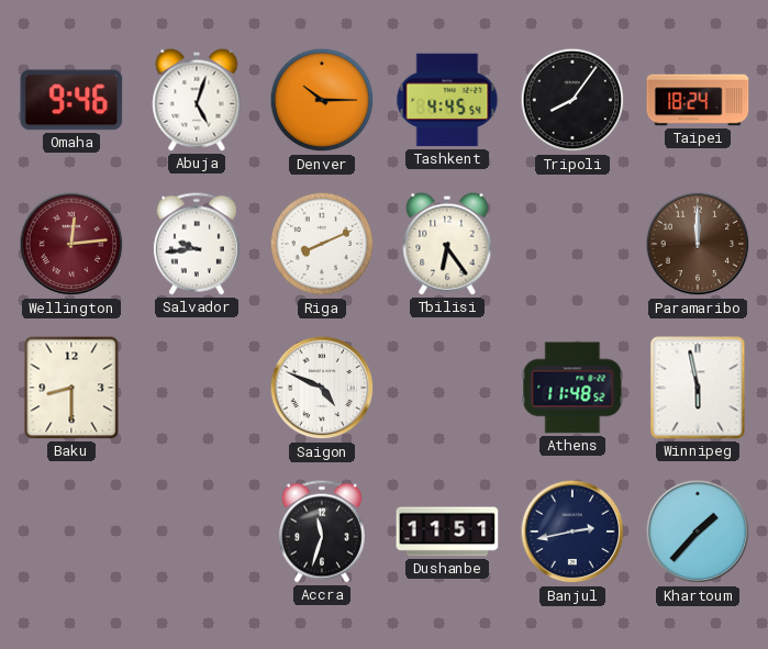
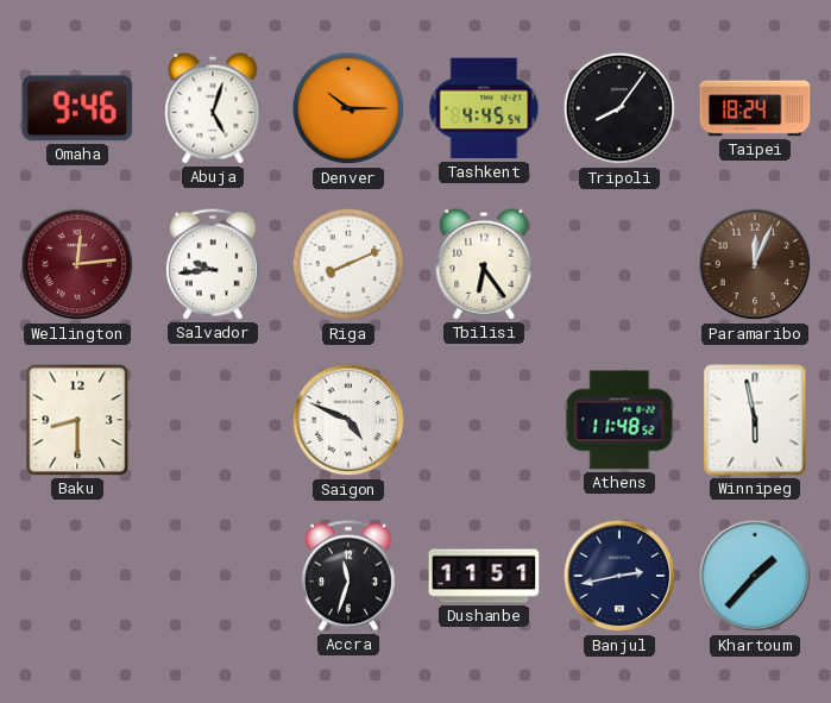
Paramaribo: 12:00 -> 12:04 (755, 264)
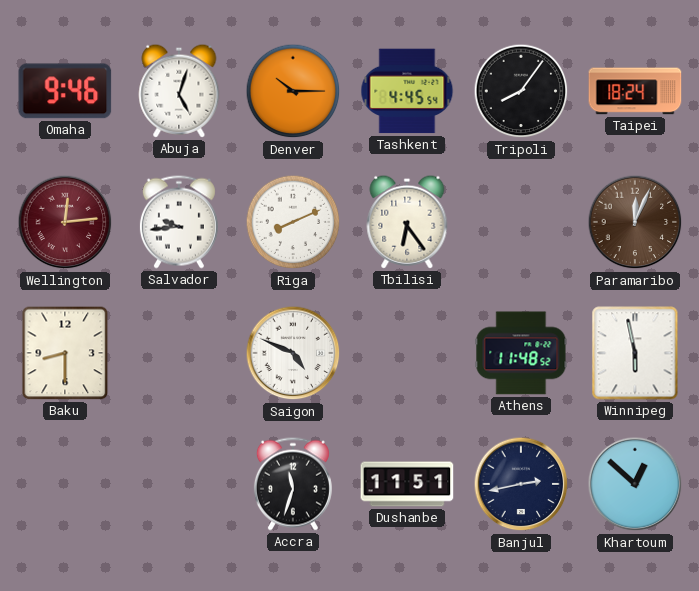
Khartoum: 1:37 -> 12:52 (635, 484)
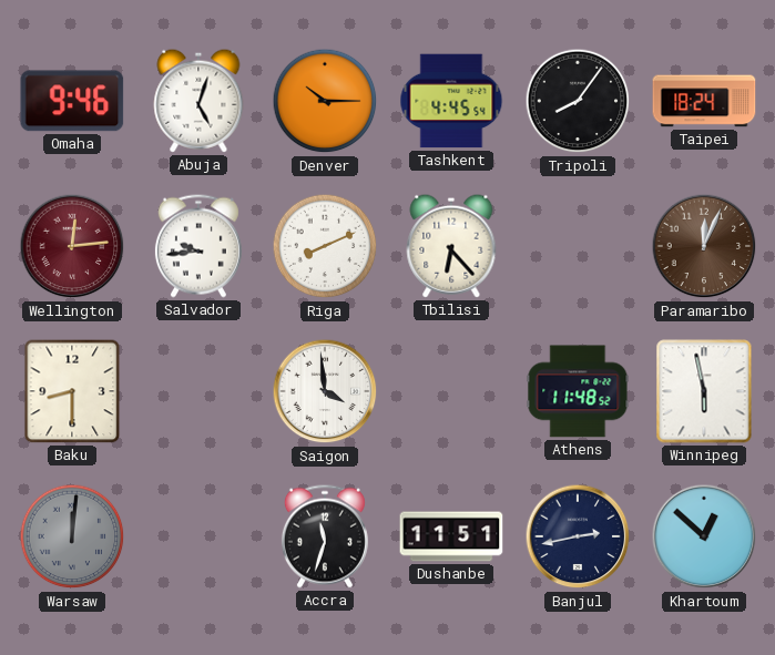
Tbilisi: 6:24 -> 6:23 (451, 246)
Saigon: 4:49 -> 3:59 (325, 391)
Warsaw: none -> 12:01 (72, 536)
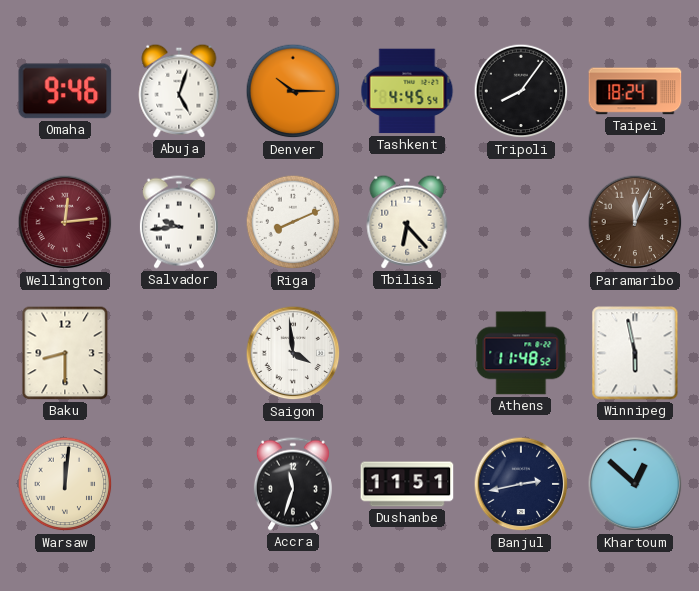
Warsaw dial: grey -> cream (65, 484)
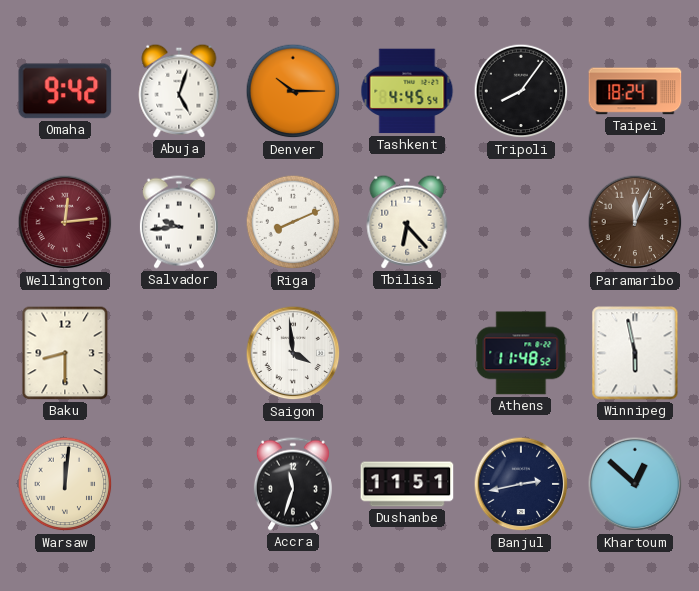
Omaha: 9:46 -> 9:42 (65, 91)
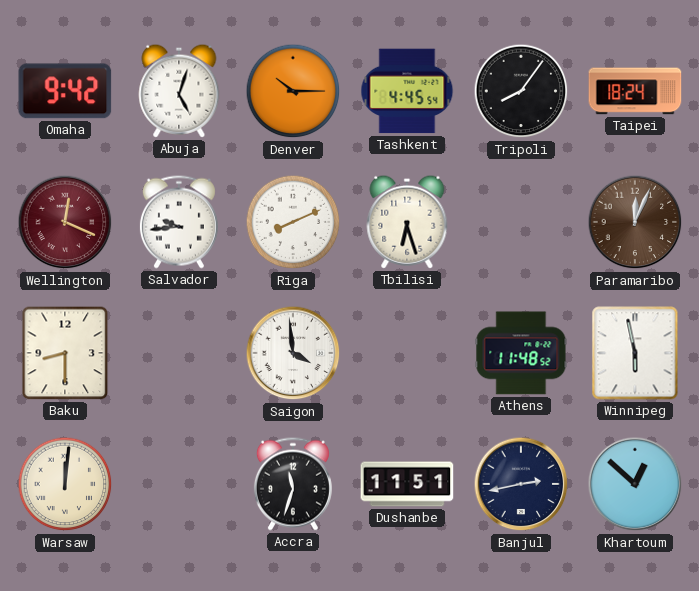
Wellington: 12:14 -> 12:19 (65, 222)
Tbilisi: 6:23 -> 6:27 (407, 222)
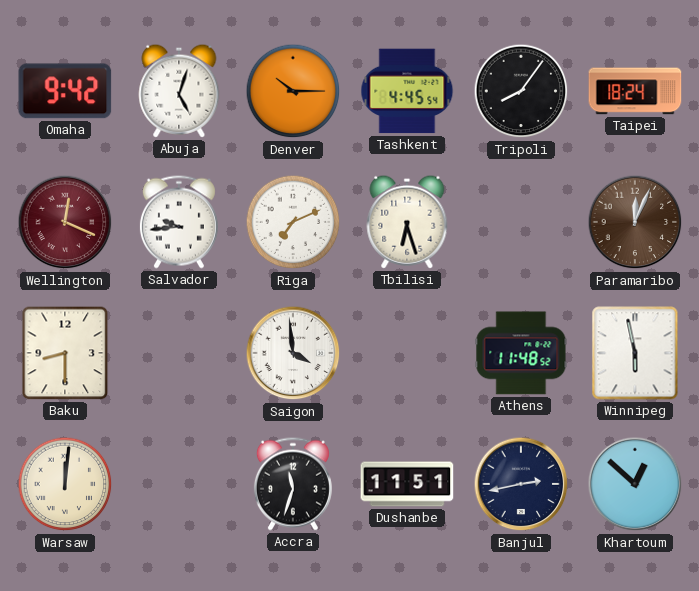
Riga: 8:11 -> 7:11 (293, 222)
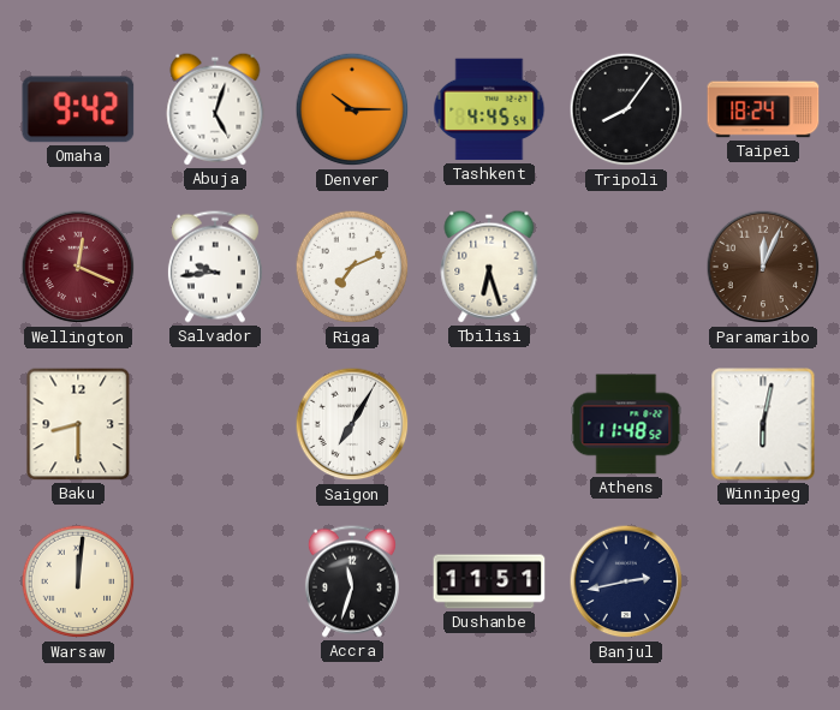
Saigon: 3:59 -> 7:05 (352, 424)
Winnipeg: 5:58 -> 6:02 (763, 424)
Khartoum: 12:52 -> none (635, 484)
